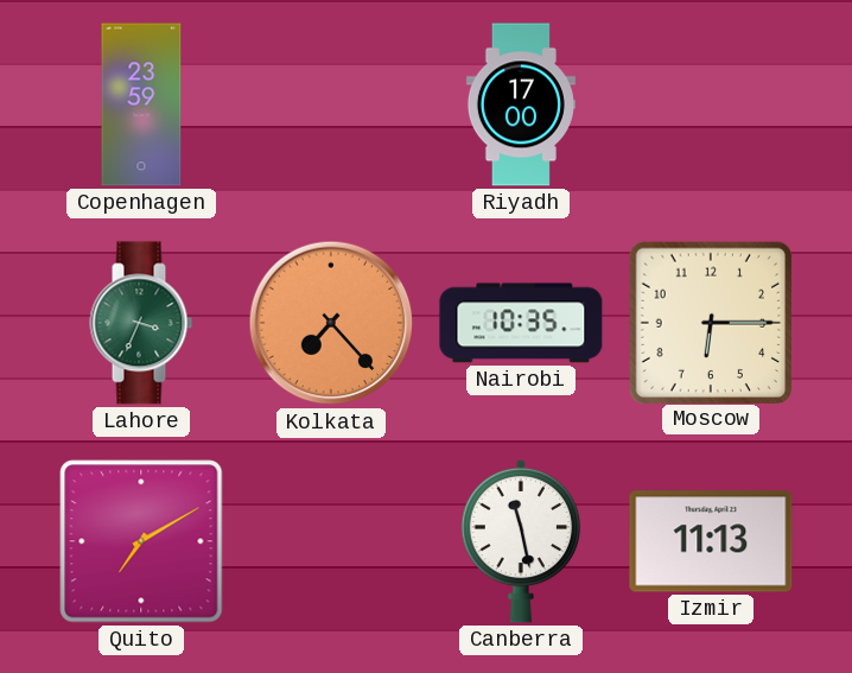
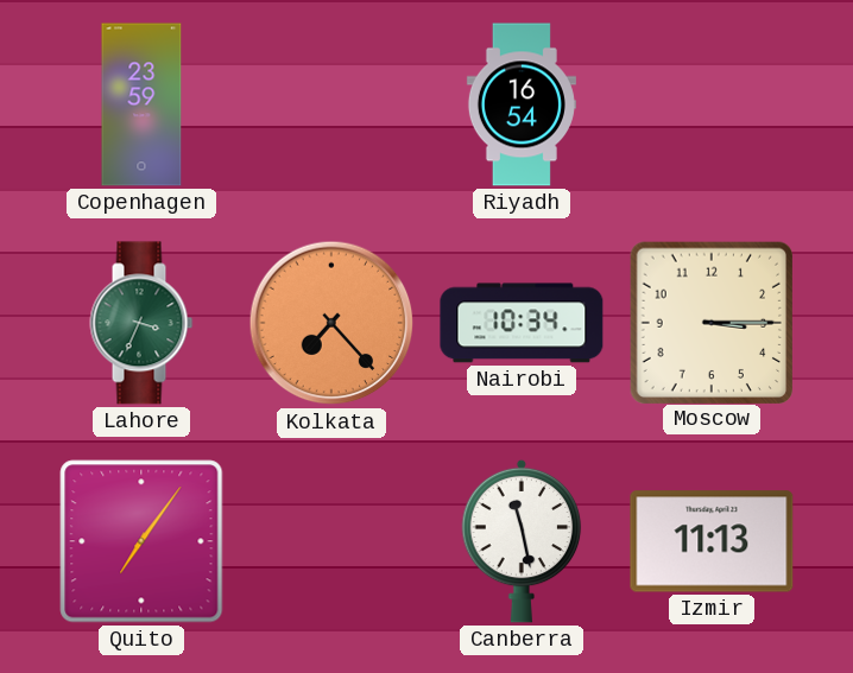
Riyadh: 17:00 -> 16:54 (522, 104)
Nairobi: 10:35 -> 10:34 (522, 323)
Moscow: 6:15 -> 3:15 (710, 322)
Quito: 7:10 -> 7:06 (141, 541)
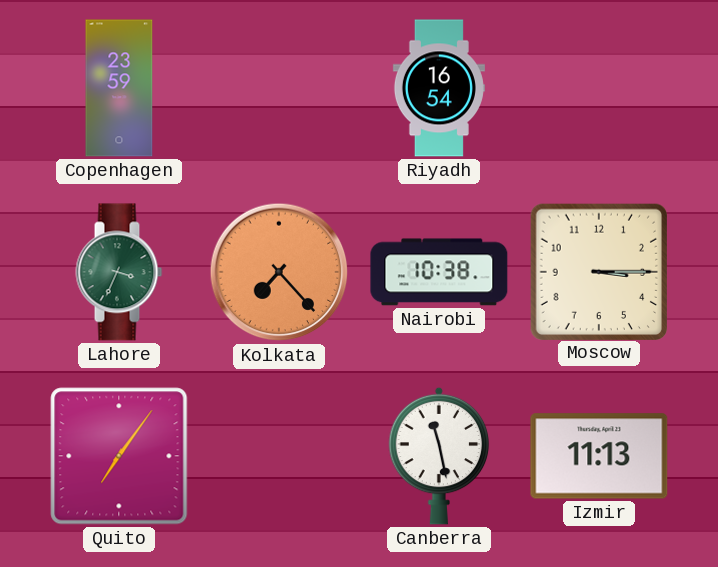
Nairobi: 10:34 -> 10:38 (439, 272)
